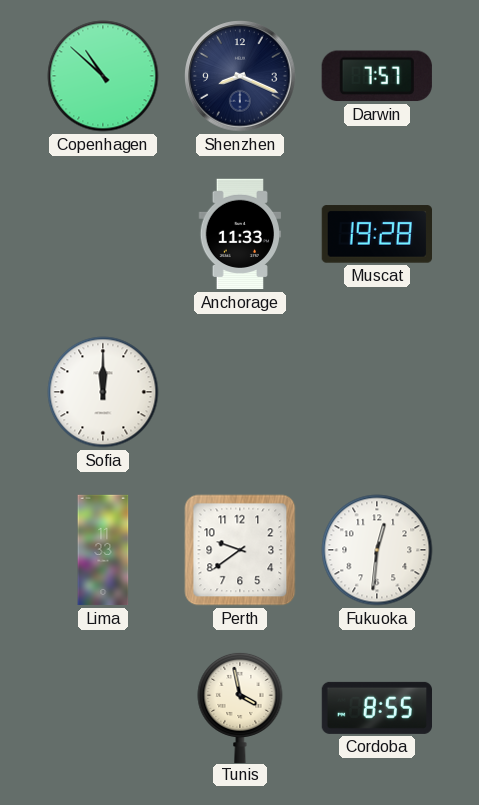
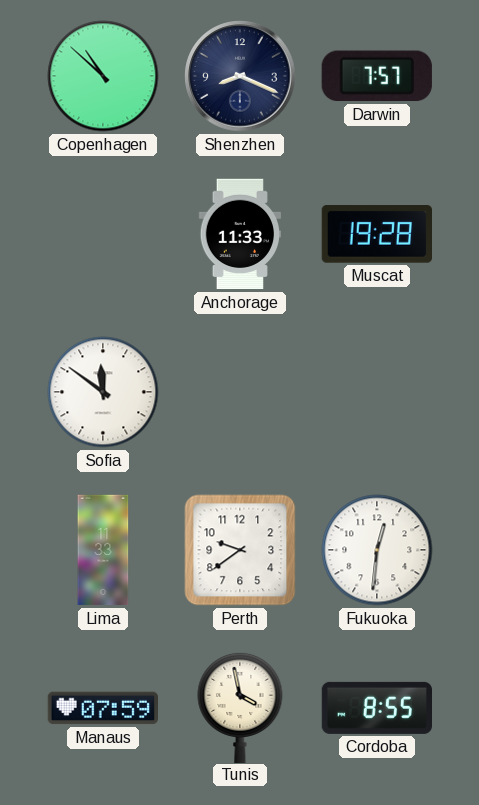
Sofia: 12:00 -> 11:51 (103, 392)
Manaus: none -> 07:59 (102, 708)
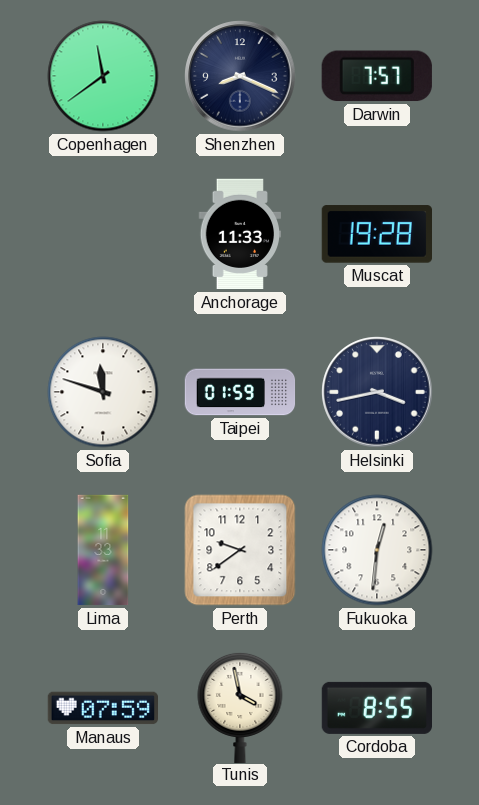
Copenhagen: 10:52 -> 11:39 (103, 76)
Sofia: 11:51 -> 11:48 (103, 392)
Taipei: none -> 01:59 (240, 392)
Helsinki: none -> 3:43 (377, 392)
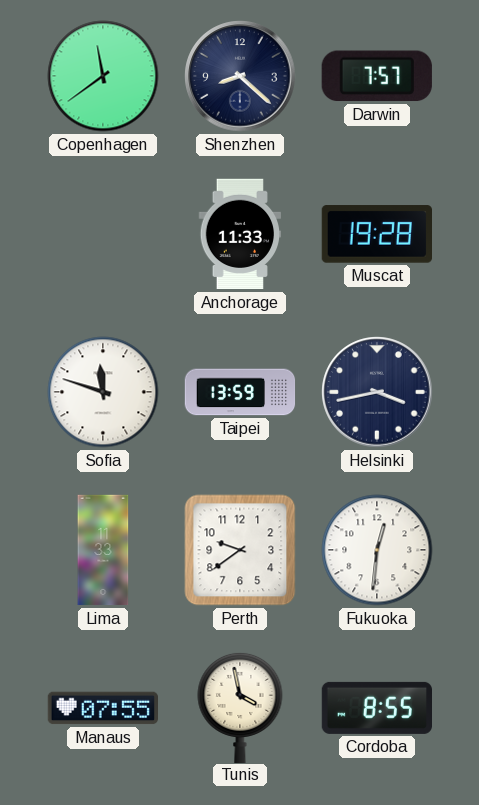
Shenzhen: 8:19 -> 8:22 (240, 76)
Taipei: 01:59 -> 13:59 (240, 392)
Manaus: 07:59 -> 07:55 (102, 708)
